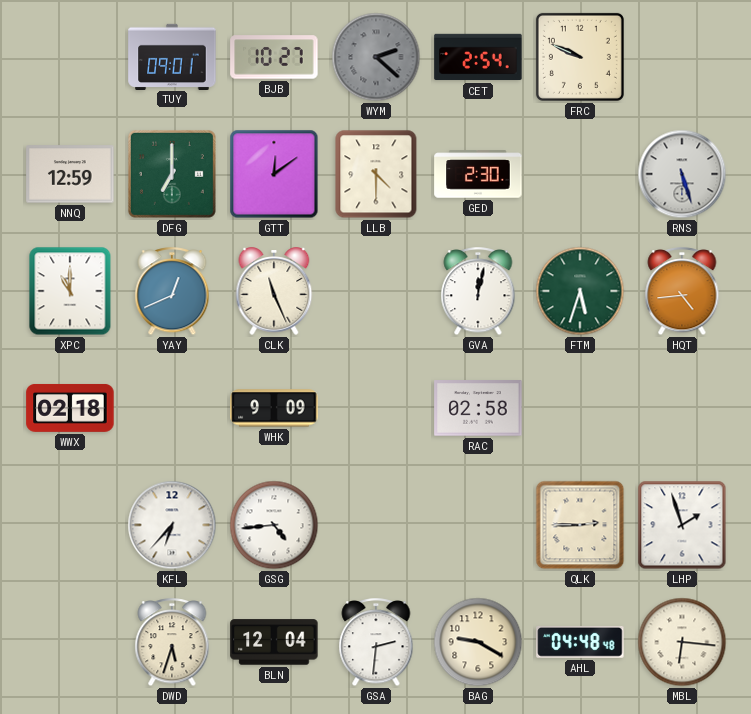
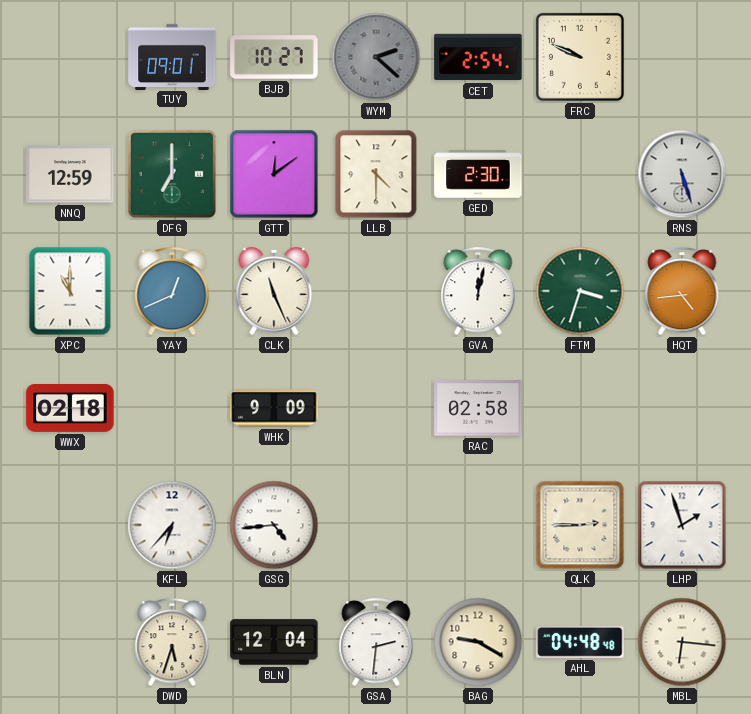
FTM: 5:33 -> 3:33 (580, 291)
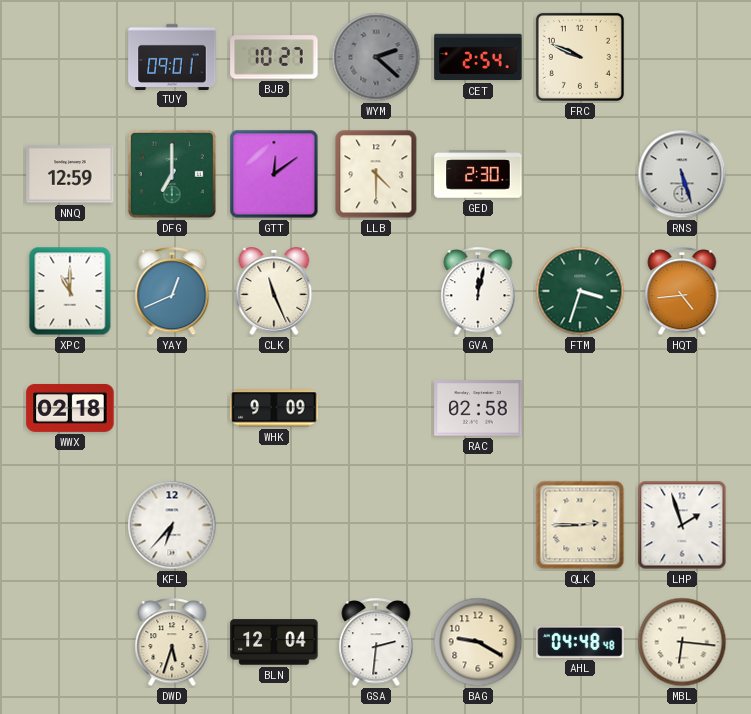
GSG: 4:44 -> none (274, 525)
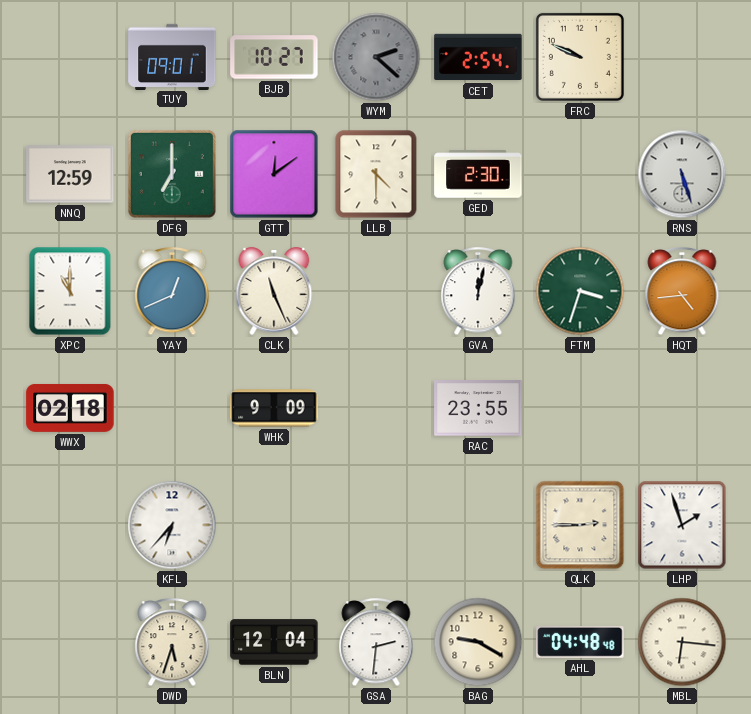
RAC: 02:58 -> 23:55 (478, 408)
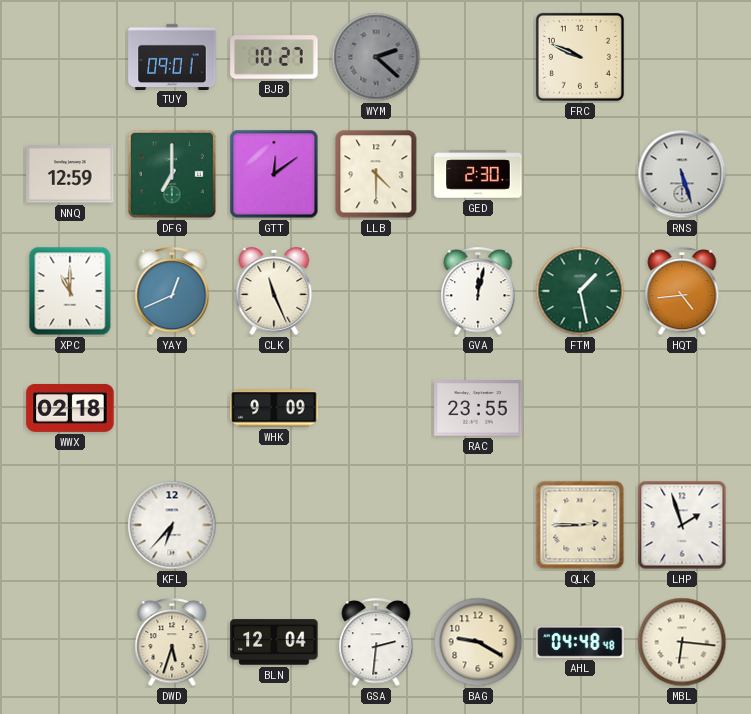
CET: 2:54 -> none (478, 57)
FTM: 3:33 -> 1:28 (580, 291)
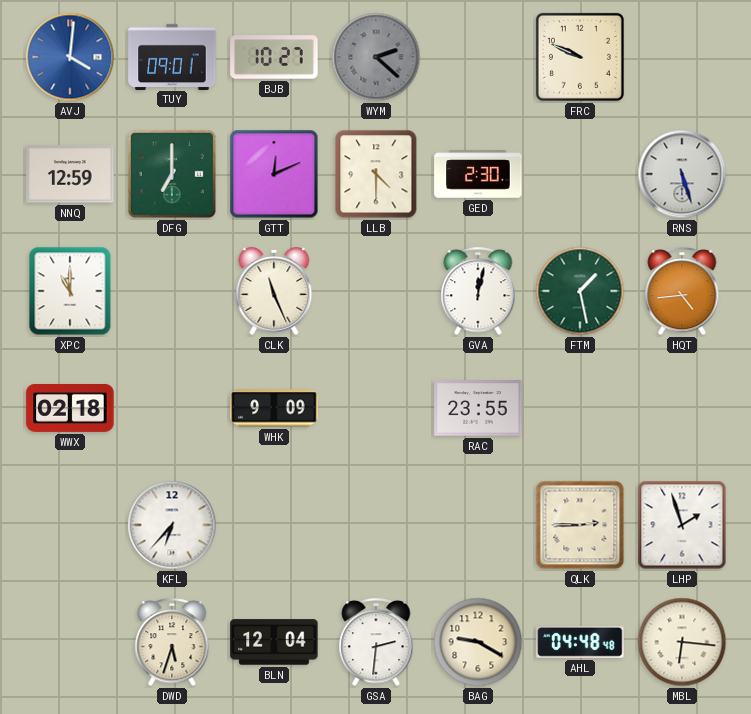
AVJ: none -> 4:01 (70, 57)
GTT: 12:09 -> 12:11 (274, 174)
YAY: 12:41 -> none (172, 292)
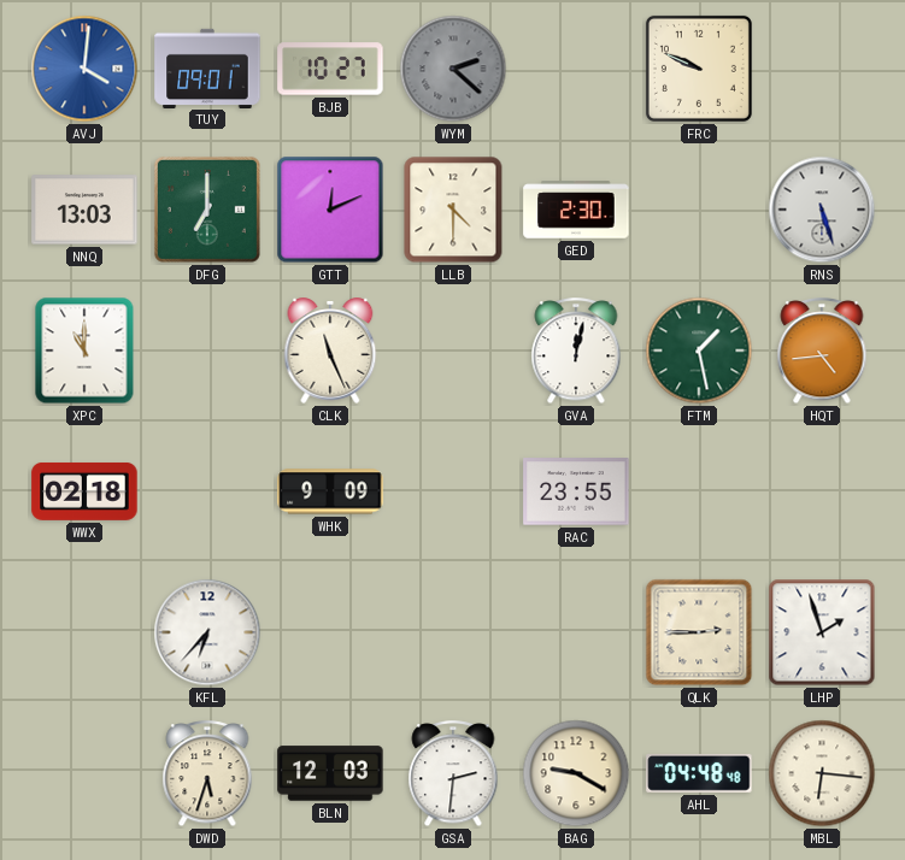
NNQ: 12:59 -> 13:03 (84, 210)
BLN: 12:04 -> 12:03 (330, 773)
